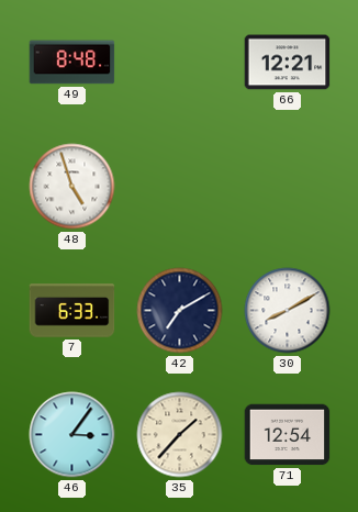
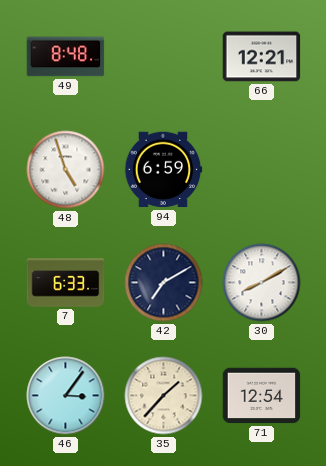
94: none -> 6:59 (163, 170)
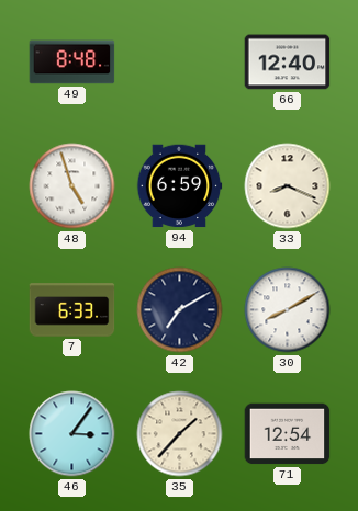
66: 12:21 -> 12:40 (288, 63)
33: none -> 8:19 (288, 186)
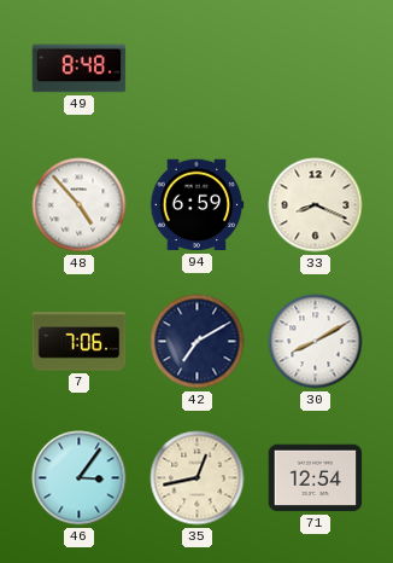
66: 12:40 -> none (288, 63)
48: 4:57 -> 4:53 (80, 205)
7: 6:33 -> 7:06 (80, 342)
35: 1:37 -> 12:43 (198, 478)
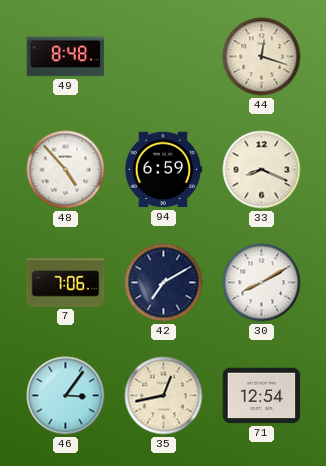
44: none -> 12:18 (262, 57)
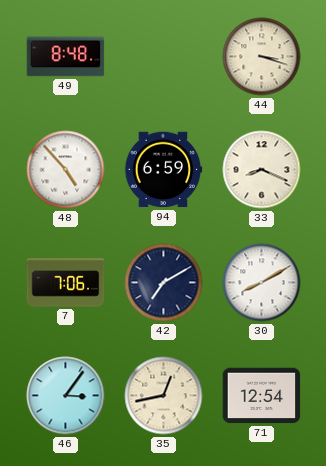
44: 12:18 -> 3:18 (262, 57)
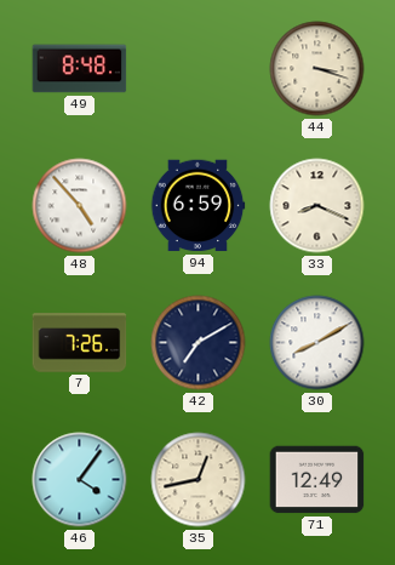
7: 7:06 -> 7:26 (80, 343)
46: 3:06 -> 4:06 (80, 480)
71: 12:54 -> 12:49 (317, 480)
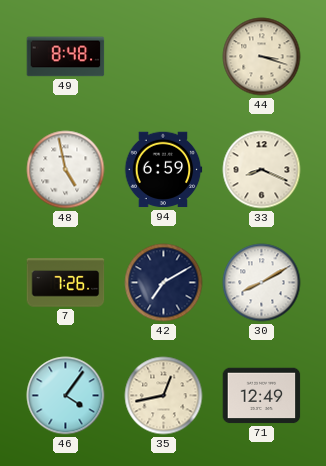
48: 4:53 -> 4:58 (66, 170)
